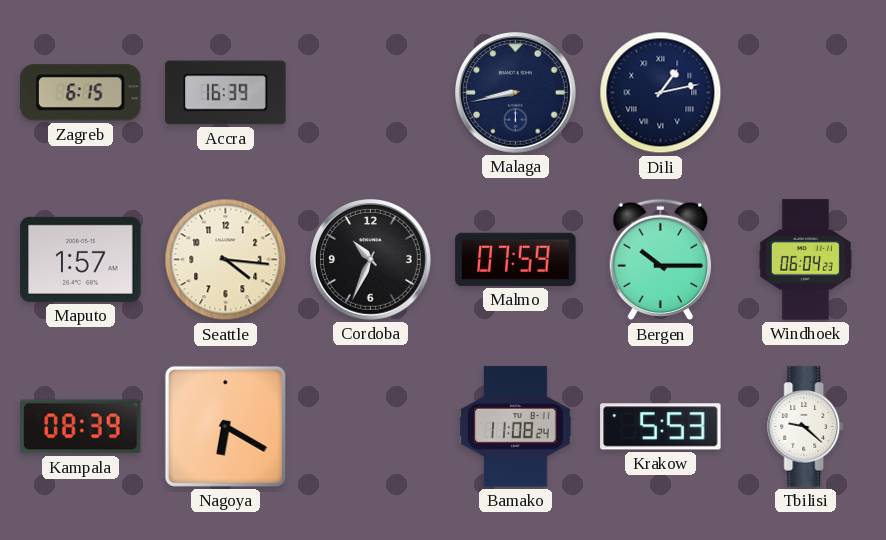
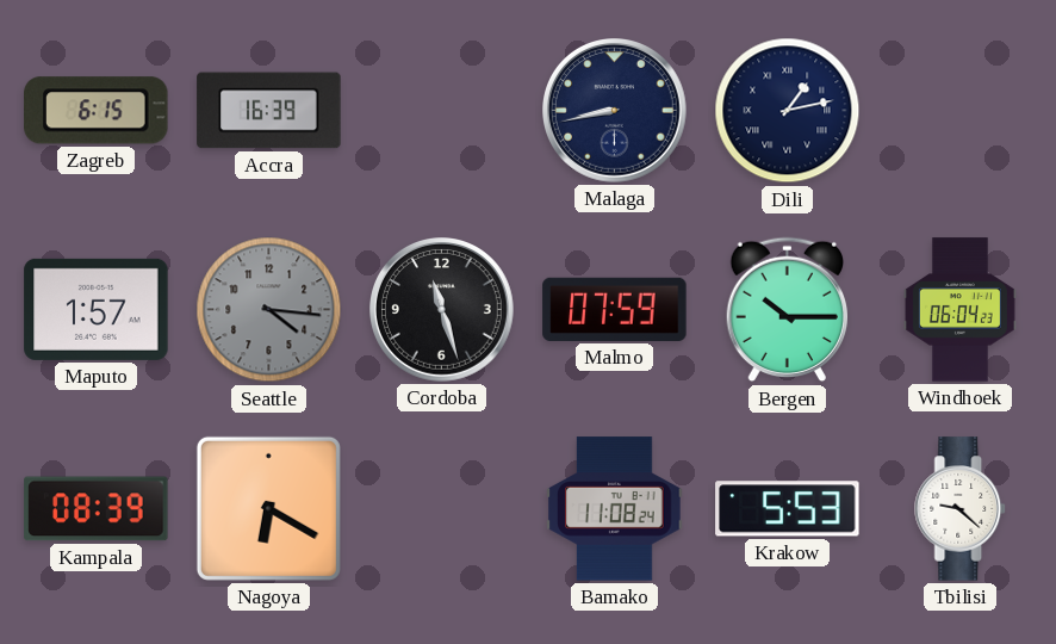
Seattle dial: cream -> grey (269, 310)
Cordoba: 10:34 -> 11:27 (442, 310)
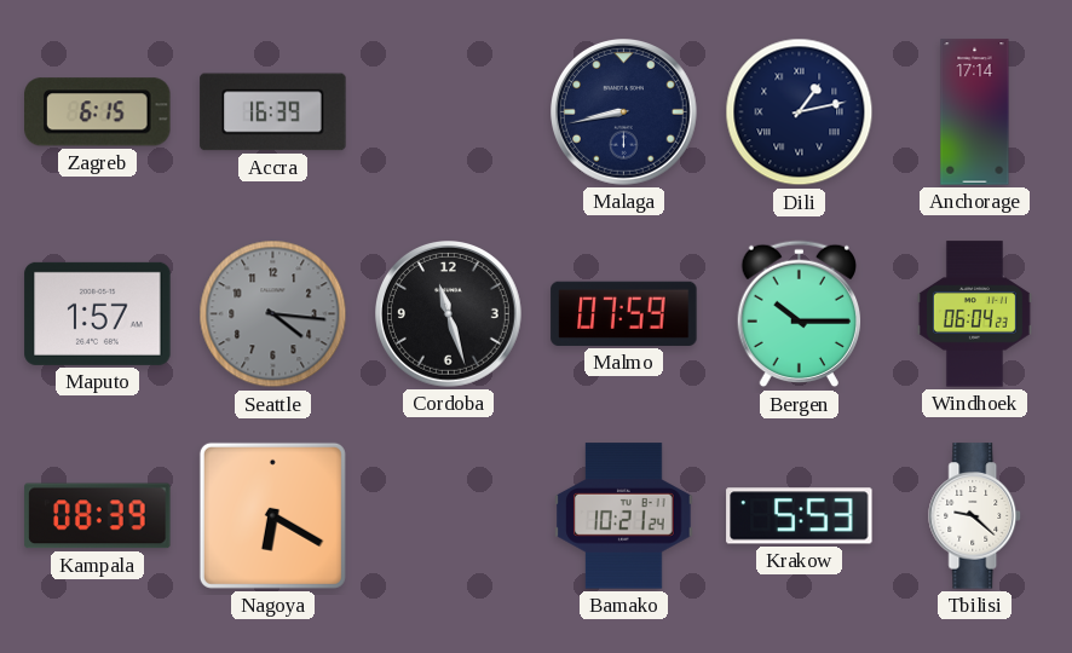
Anchorage: none -> 17:14 (975, 112)
Bamako: 11:08 -> 10:21 (624, 516)
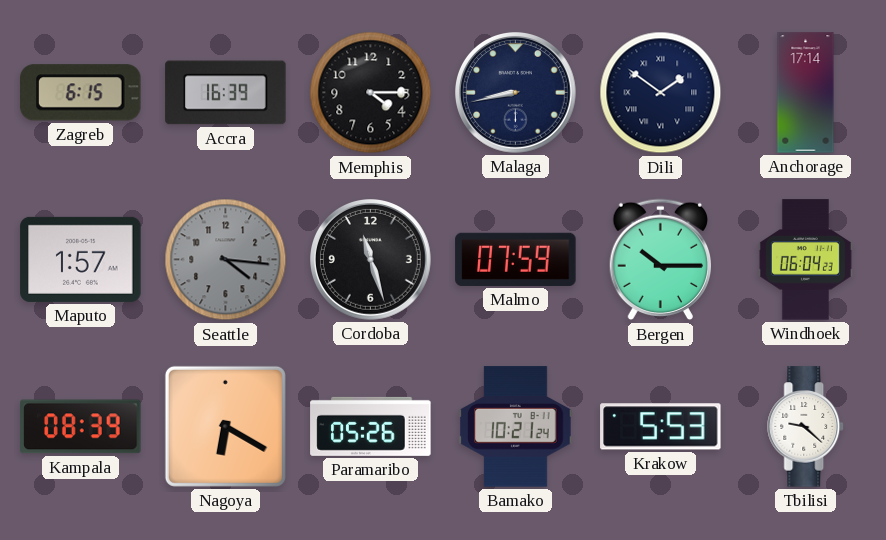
Memphis: none -> 4:15 (371, 93)
Dili: 1:13 -> 1:51 (661, 93)
Paramaribo: none -> 05:26 (371, 426)
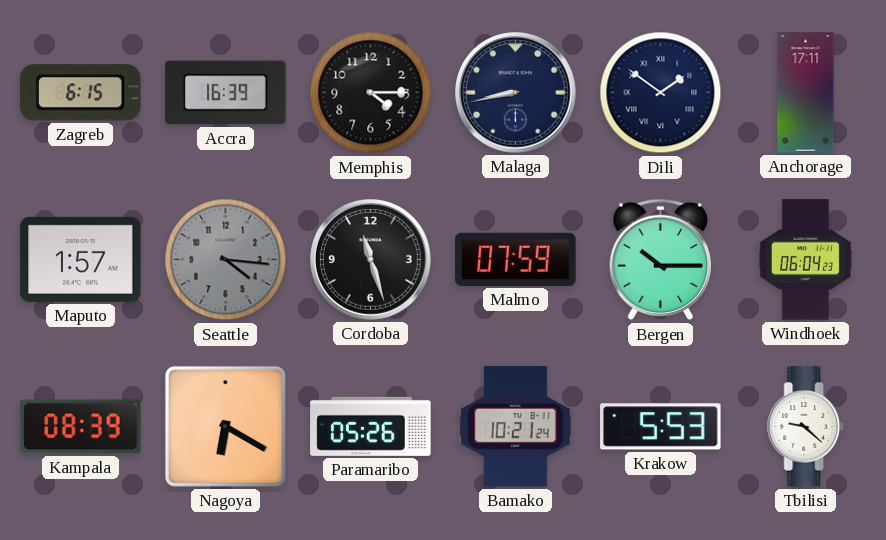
Anchorage: 17:14 -> 17:11 (806, 93)
